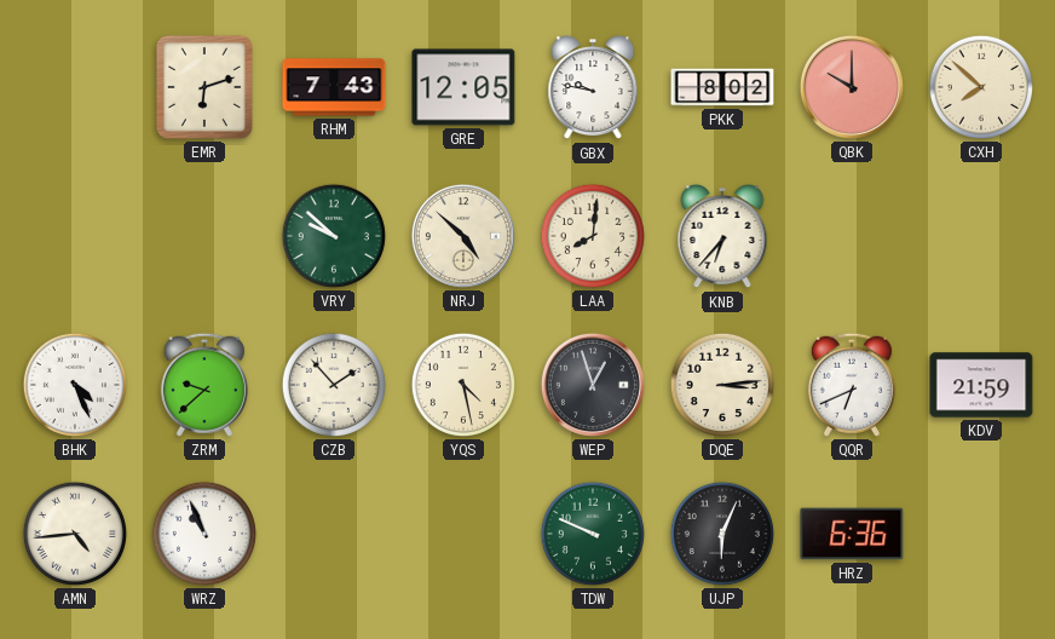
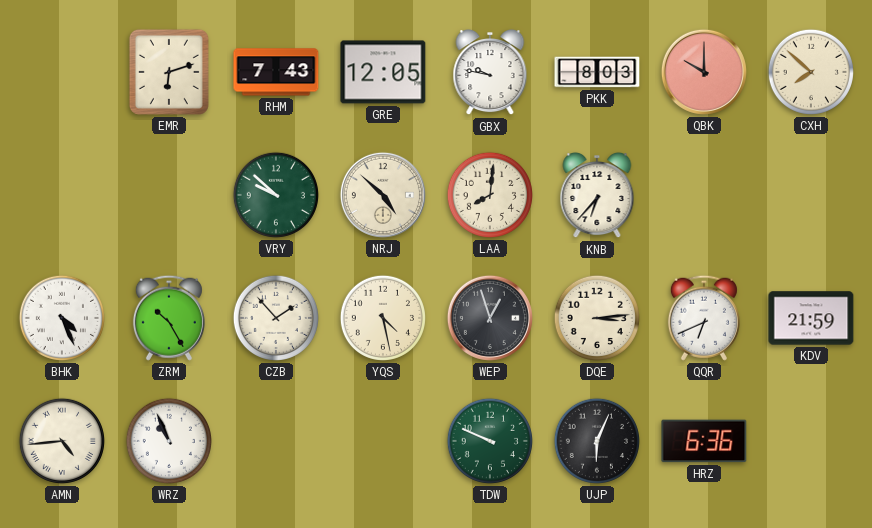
PKK: 8:02 -> 8:03 (597, 72)
ZRM: 9:38 -> 10:25 (169, 318)
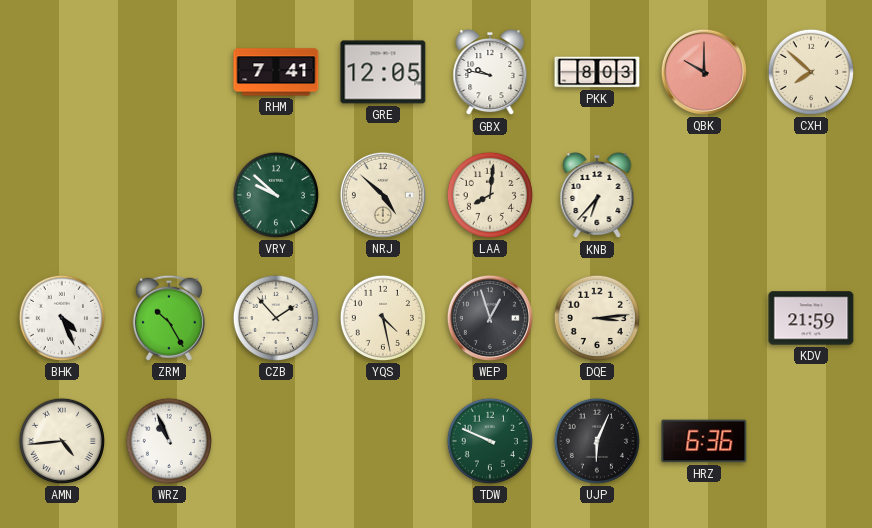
EMR: 6:12 -> none (169, 72)
RHM: 7:43 -> 7:41 (276, 72)
QQR: 6:41 -> none (704, 318)
